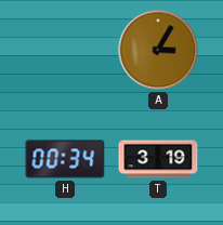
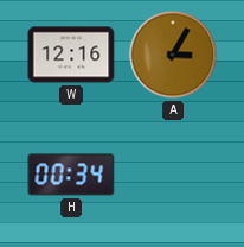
W: none -> 12:16 (71, 55)
T: 3:19 -> none (158, 159)
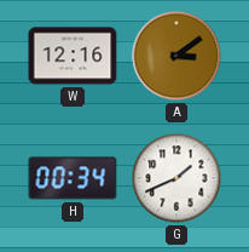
A: 3:05 -> 3:09 (176, 56)
G: none -> 1:41 (176, 178)
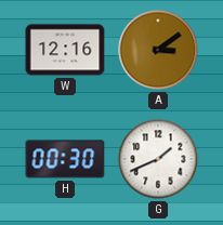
H: 00:34 -> 00:30 (65, 159)
